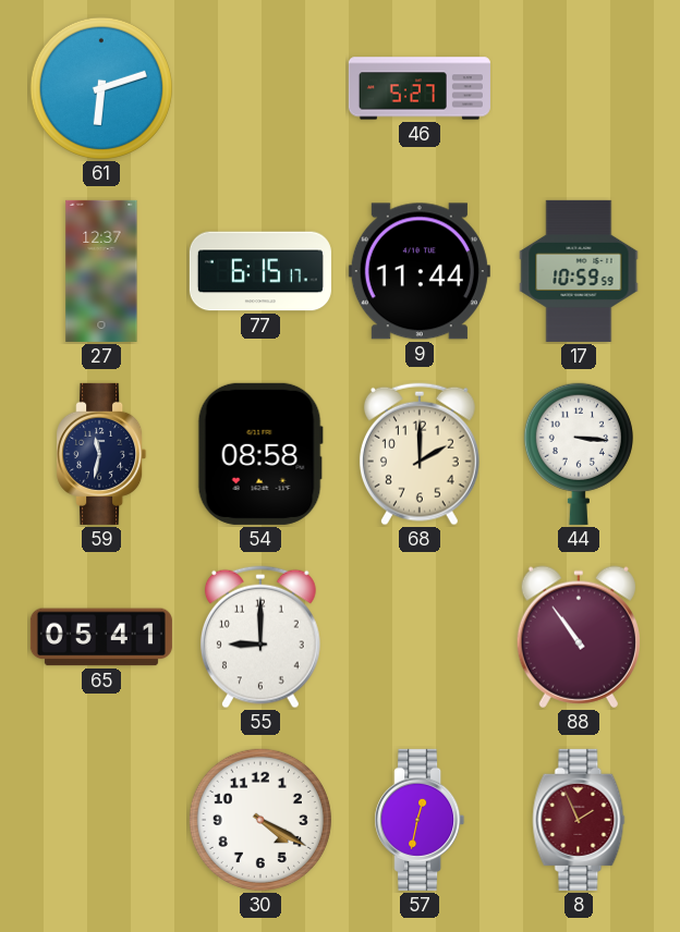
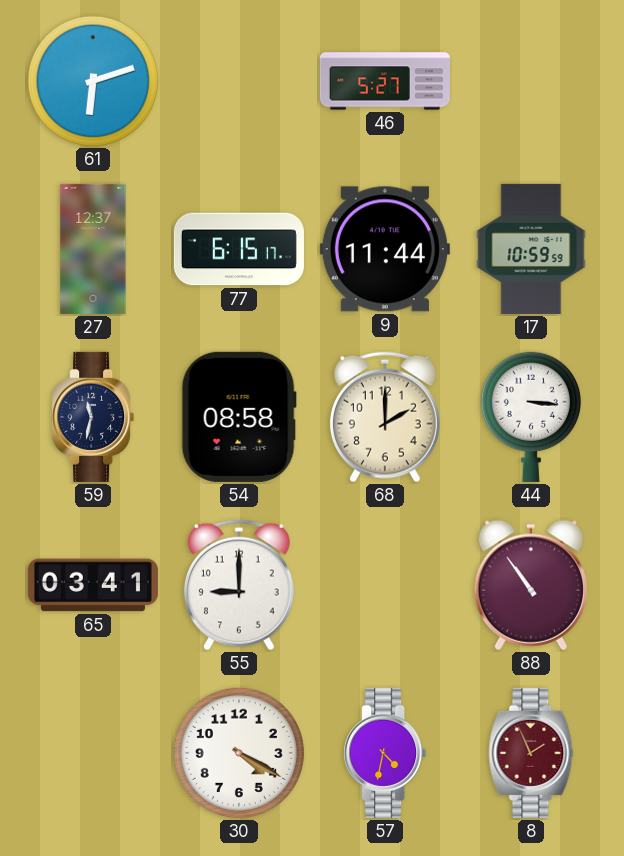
65: 05:41 -> 03:41 (93, 585)
57: 12:32 -> 4:32 (385, 753)
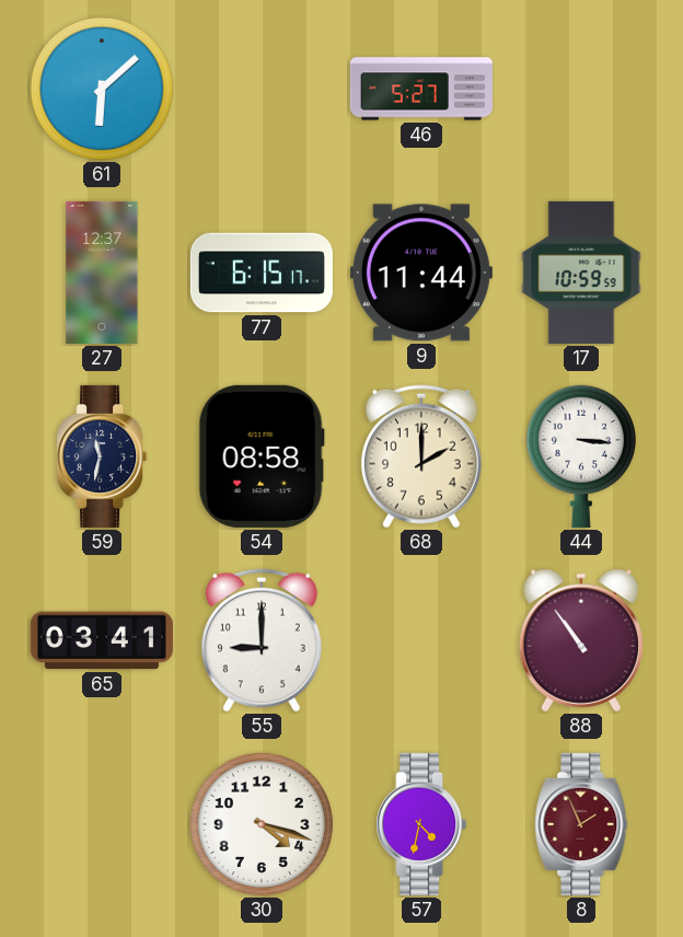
61: 6:12 -> 6:08 (102, 89)
30: 4:20 -> 4:18 (262, 824)
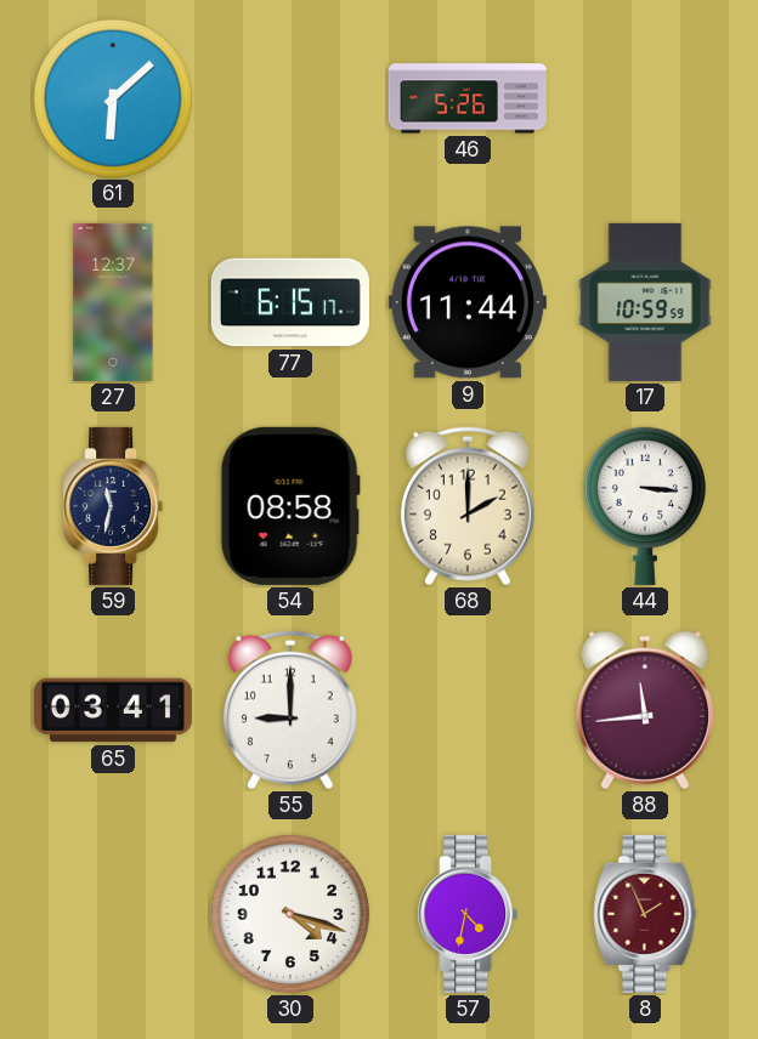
46: 5:27 -> 5:26 (468, 98)
88: 10:54 -> 11:44 (645, 710)
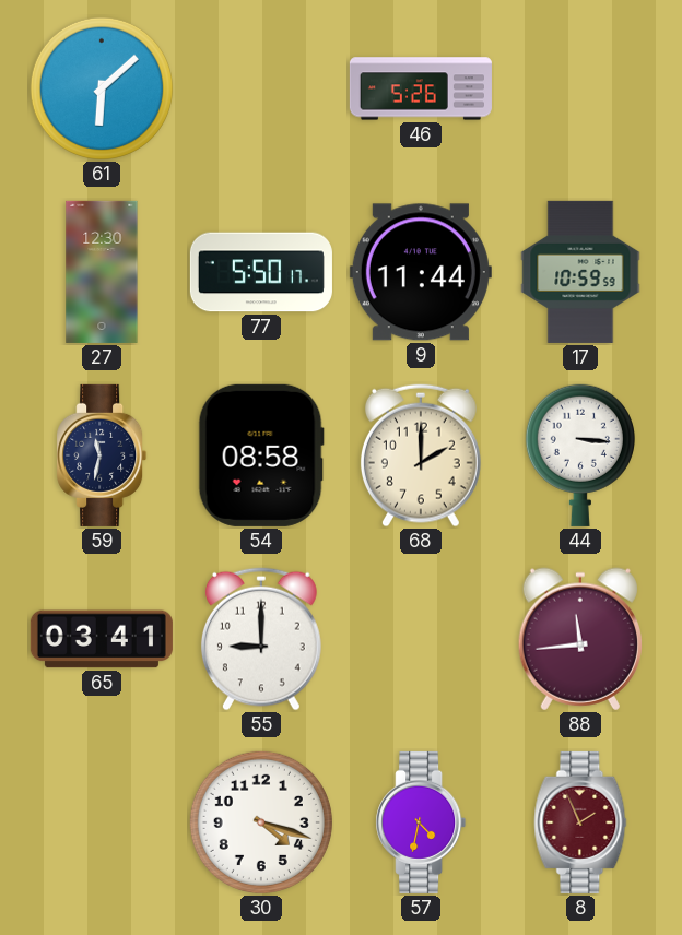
27: 12:37 -> 12:30 (102, 272)
77: 6:15 -> 5:50 (261, 272)
